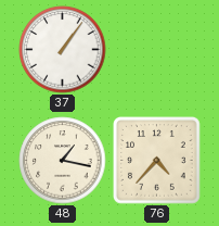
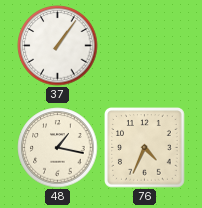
76: 4:37 -> 4:34 (145, 148)
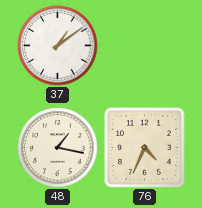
37: 1:06 -> 1:09 (58, 46)
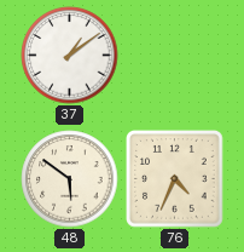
48: 1:17 -> 5:51 (70, 179)
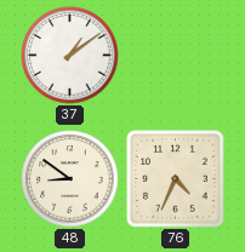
48: 5:51 -> 8:51 (70, 179)
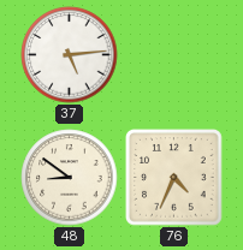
37: 1:09 -> 5:14 (70, 55)
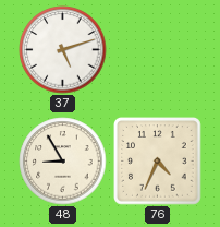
37: 5:14 -> 5:12 (63, 50)
48: 8:51 -> 8:55 (63, 162)
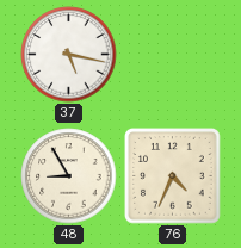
37: 5:12 -> 5:17 (69, 55)
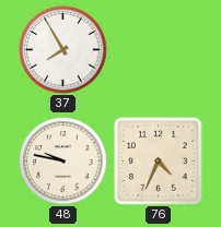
37: 5:17 -> 7:55 (63, 50)
48: 8:55 -> 9:47 (63, 162)
